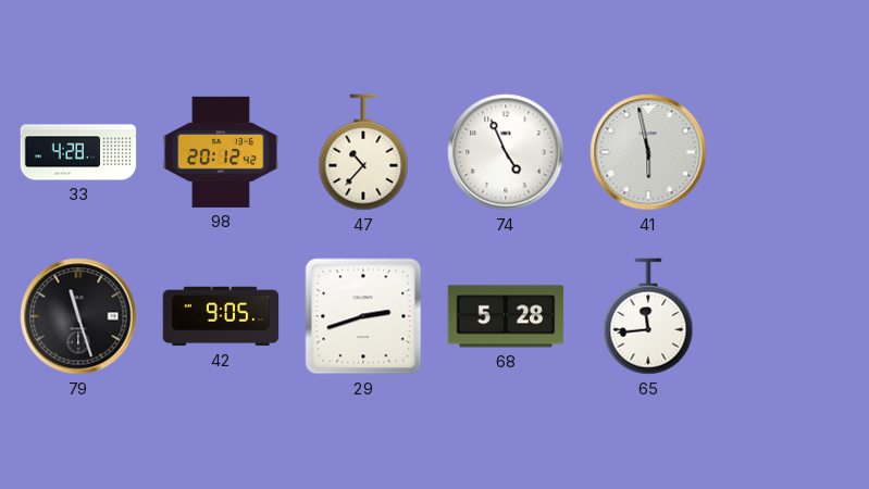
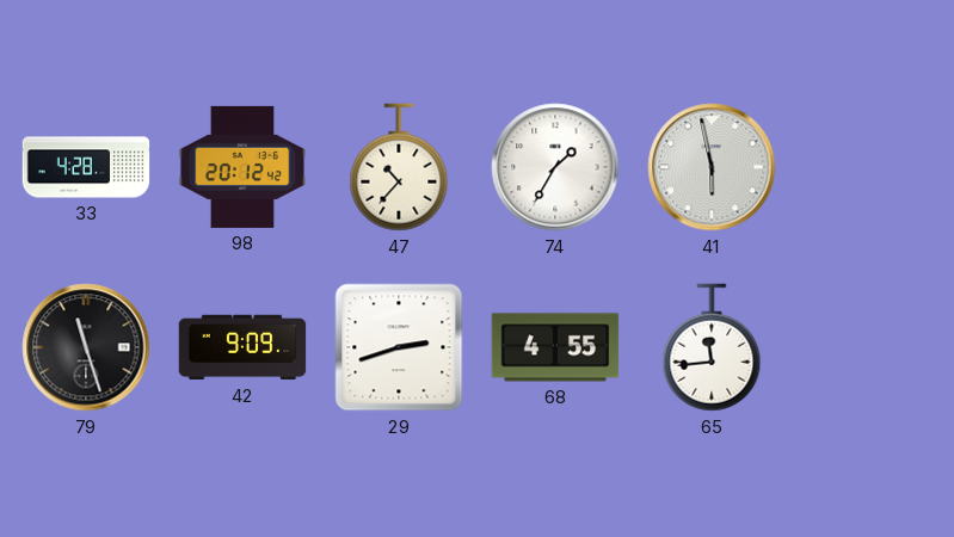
74: 4:56 -> 1:35 (555, 167)
42: 9:05 -> 9:09 (242, 347)
68: 5:28 -> 4:55 (555, 347)
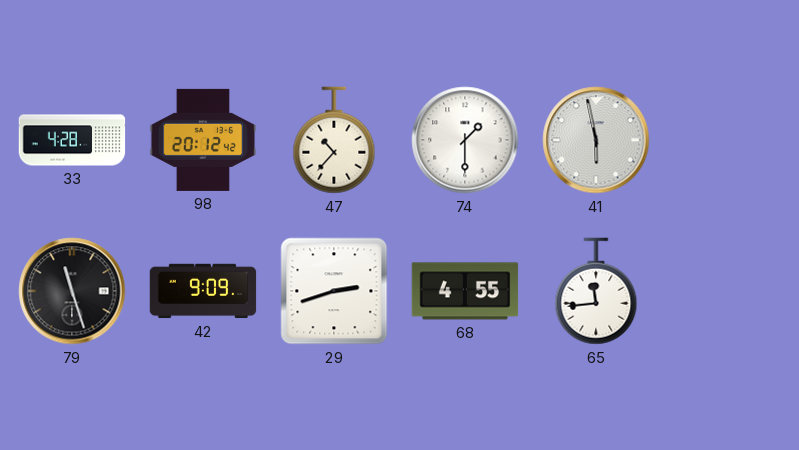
74: 1:35 -> 1:30 (465, 140)
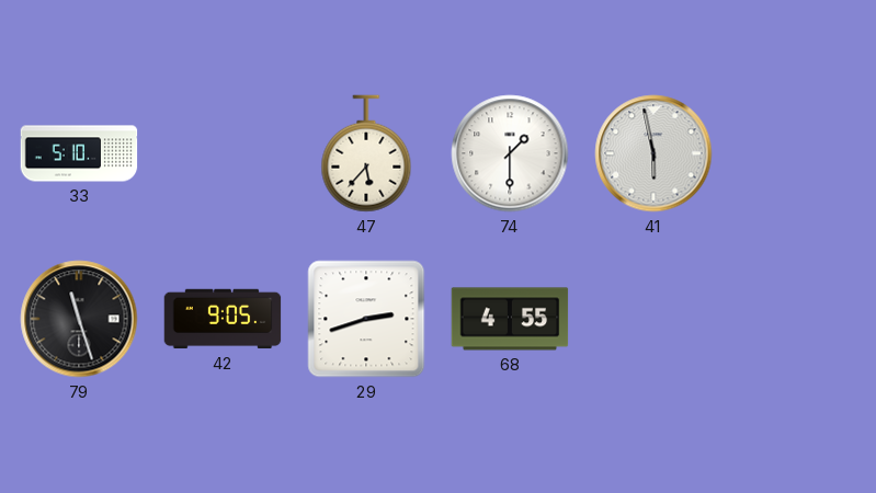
33: 4:28 -> 5:10 (79, 153)
98: 20:12 -> none (203, 140)
47: 10:37 -> 5:37 (366, 153)
42: 9:09 -> 9:05 (223, 319)
65: 11:44 -> none (596, 291)
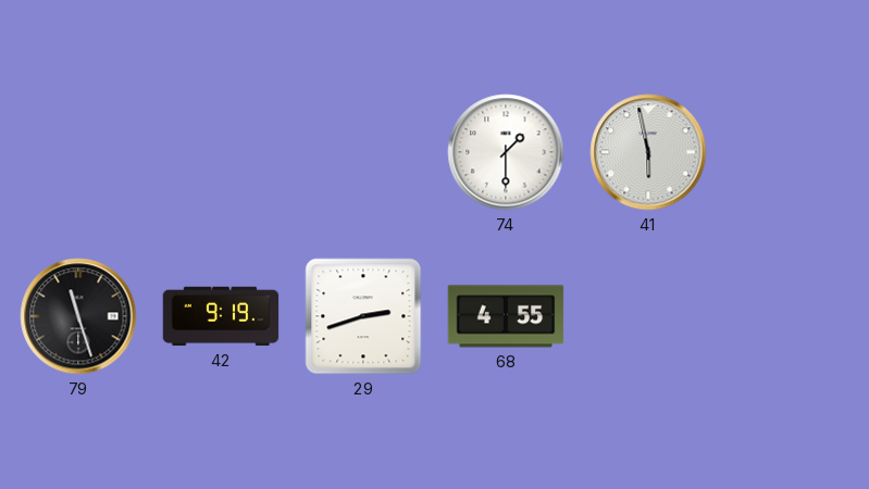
33: 5:10 -> none (79, 153)
47: 5:37 -> none (366, 153)
42: 9:05 -> 9:19 (221, 316)
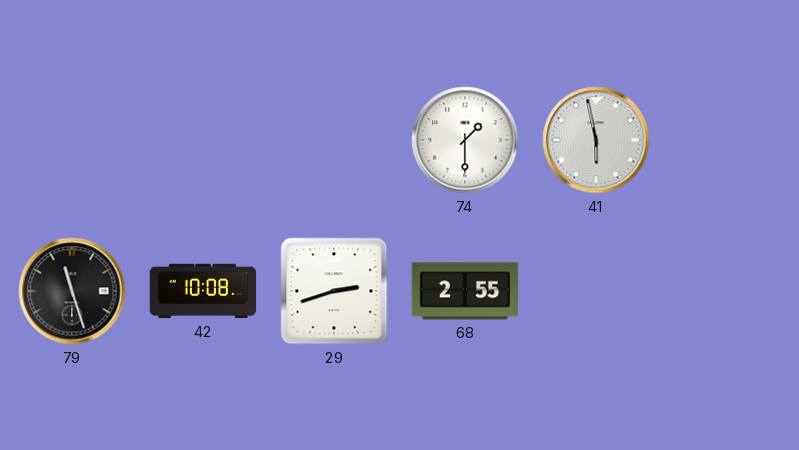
42: 9:19 -> 10:08 (203, 291)
68: 4:55 -> 2:55 (465, 291)
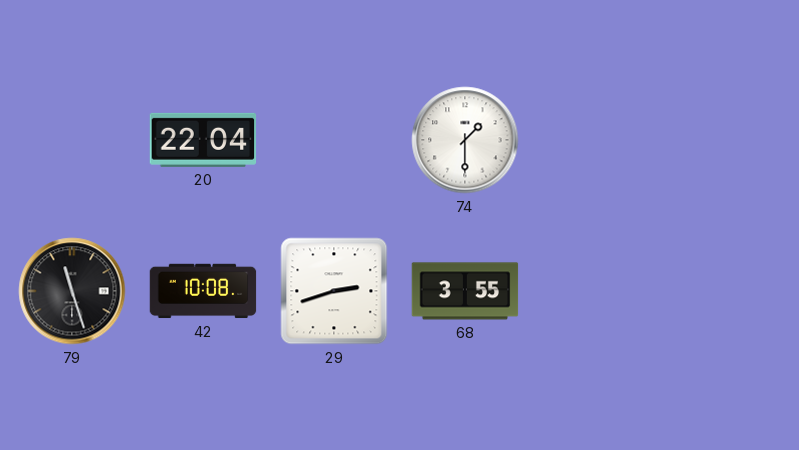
20: none -> 22:04 (203, 140)
41: 5:58 -> none (596, 140)
68: 2:55 -> 3:55 (465, 291)
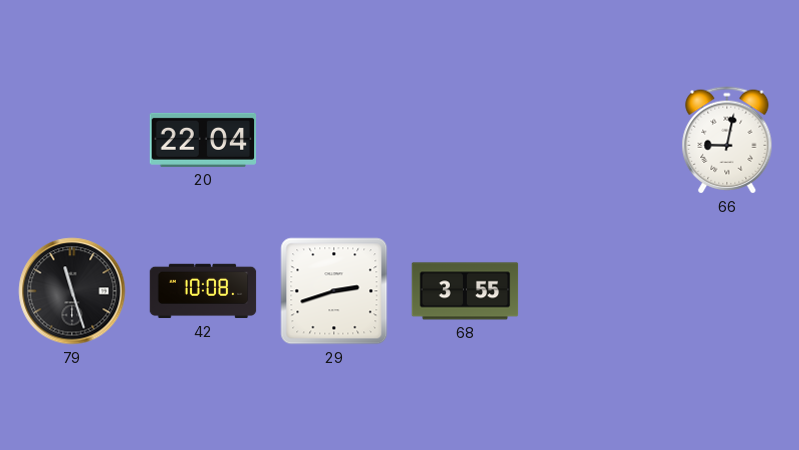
74: 1:30 -> none (465, 140)
66: none -> 9:02 (727, 140)
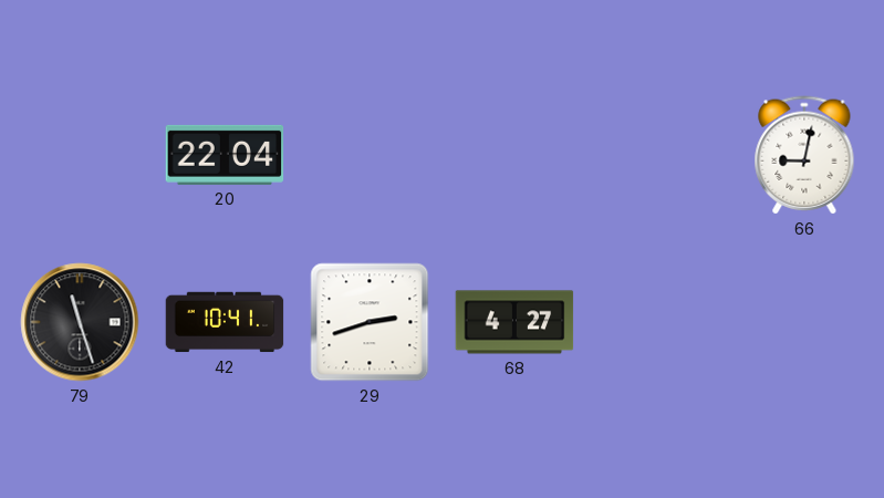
42: 10:08 -> 10:41 (225, 322)
68: 3:55 -> 4:27 (514, 322)
